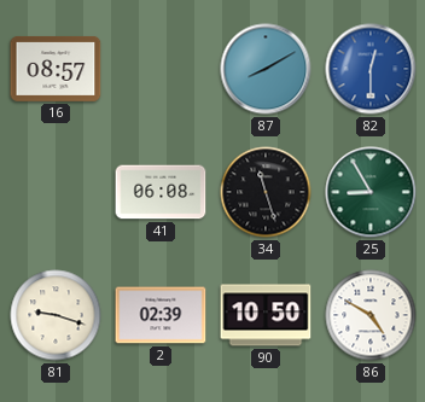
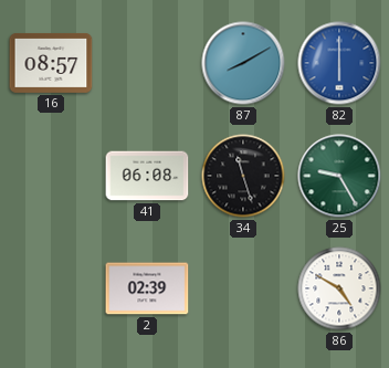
82: 12:30 -> 6:00 (339, 63)
25: 8:55 -> 9:25 (339, 176)
81: 9:18 -> none (56, 315)
90: 10:50 -> none (266, 315)
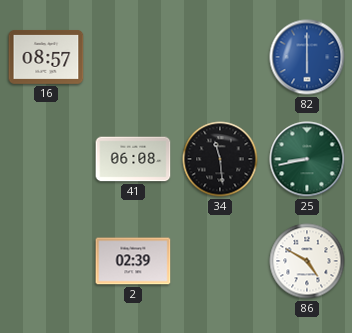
87: 8:10 -> none (243, 63)
34: 11:27 -> 11:29 (220, 159)
25: 9:25 -> 8:43 (307, 159)
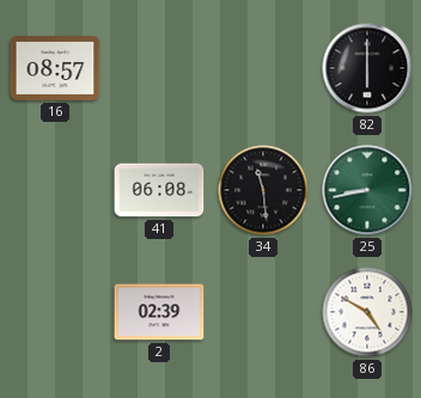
82 dial: blue -> black (367, 68)
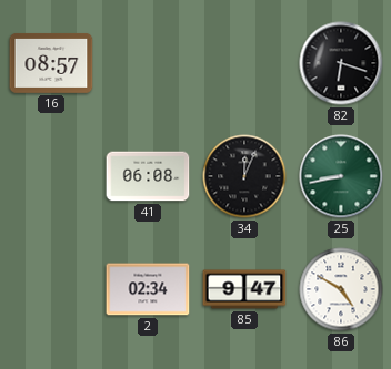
82: 6:00 -> 6:18 (341, 63)
34: 11:29 -> 12:04 (244, 176)
2: 02:39 -> 02:34 (148, 289)
85: none -> 9:47 (244, 289)
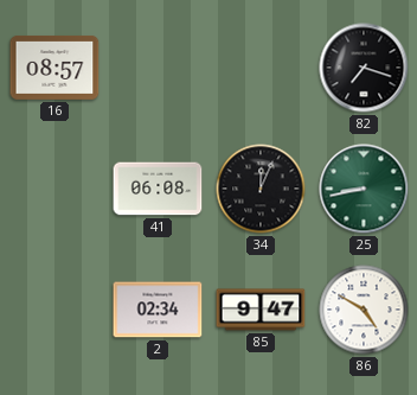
82: 6:18 -> 7:18 (364, 68)
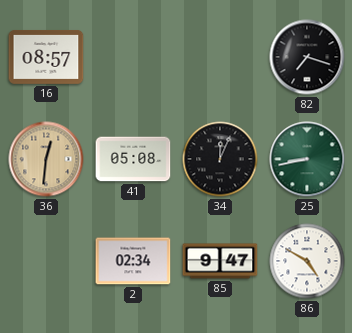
36: none -> 12:31 (46, 159)
41: 06:08 -> 05:08 (133, 159)
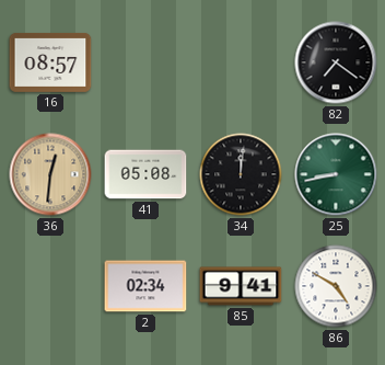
82: 7:18 -> 7:21 (336, 62)
34: 12:04 -> 12:01 (241, 174)
85: 9:47 -> 9:41 (241, 286)
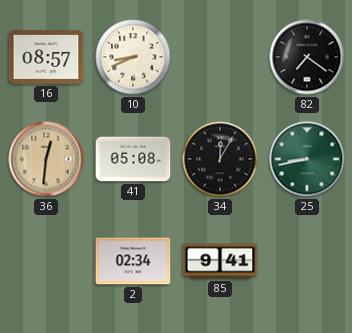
10: none -> 8:41 (133, 57)
34: 12:01 -> 12:05 (220, 159)
86: 4:50 -> none (336, 286)
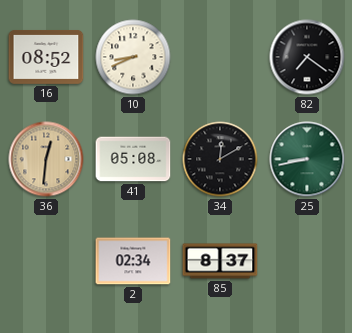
16: 08:57 -> 08:52 (46, 57)
34: 12:05 -> 12:10 (220, 159)
85: 9:41 -> 8:37 (220, 261)
